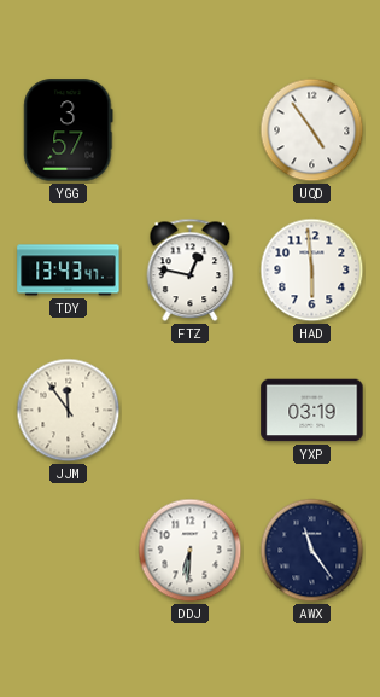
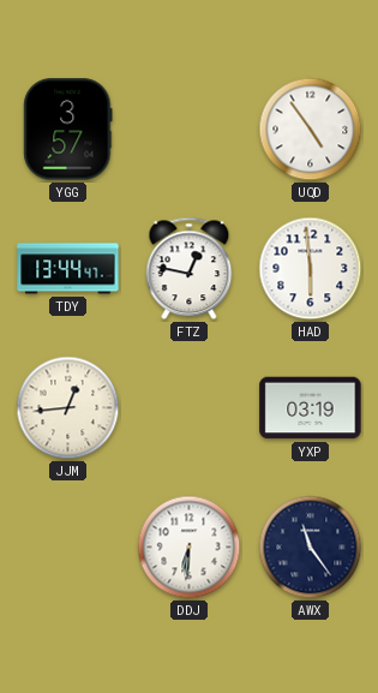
TDY: 13:43 -> 13:44 (68, 269)
JJM: 11:54 -> 12:44 (68, 408)
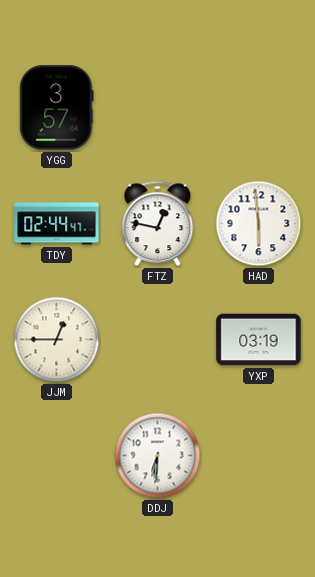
UQD: 4:54 -> none (311, 130)
TDY: 13:44 -> 02:44 (57, 224)
JJM: 12:44 -> 12:45 (57, 340)
AWX: 11:24 -> none (311, 548)
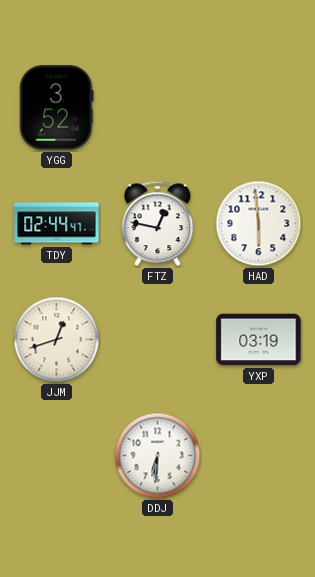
YGG: 3:57 -> 3:52 (57, 108)
JJM: 12:45 -> 12:42 (57, 340)
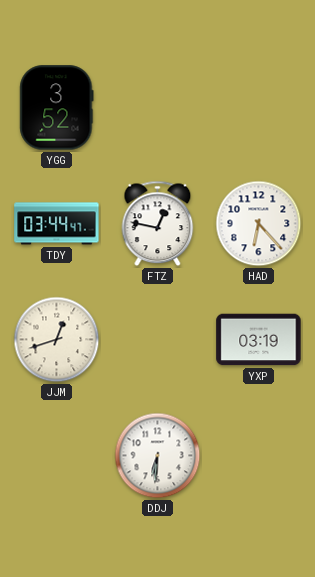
TDY: 02:44 -> 03:44 (57, 224)
HAD: 5:59 -> 6:23 (259, 224)
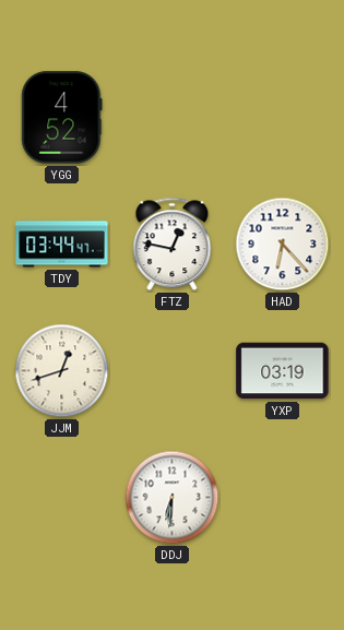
YGG: 3:52 -> 4:52 (62, 118)
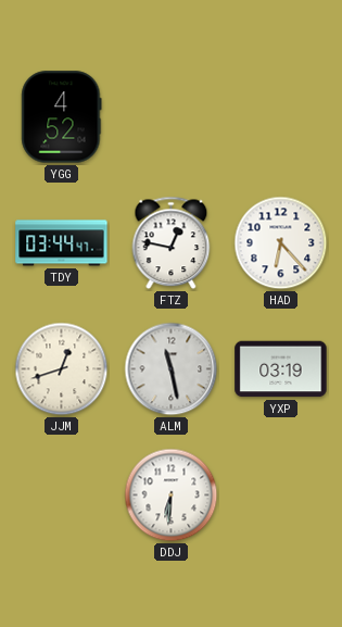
ALM: none -> 11:28 (172, 369)
